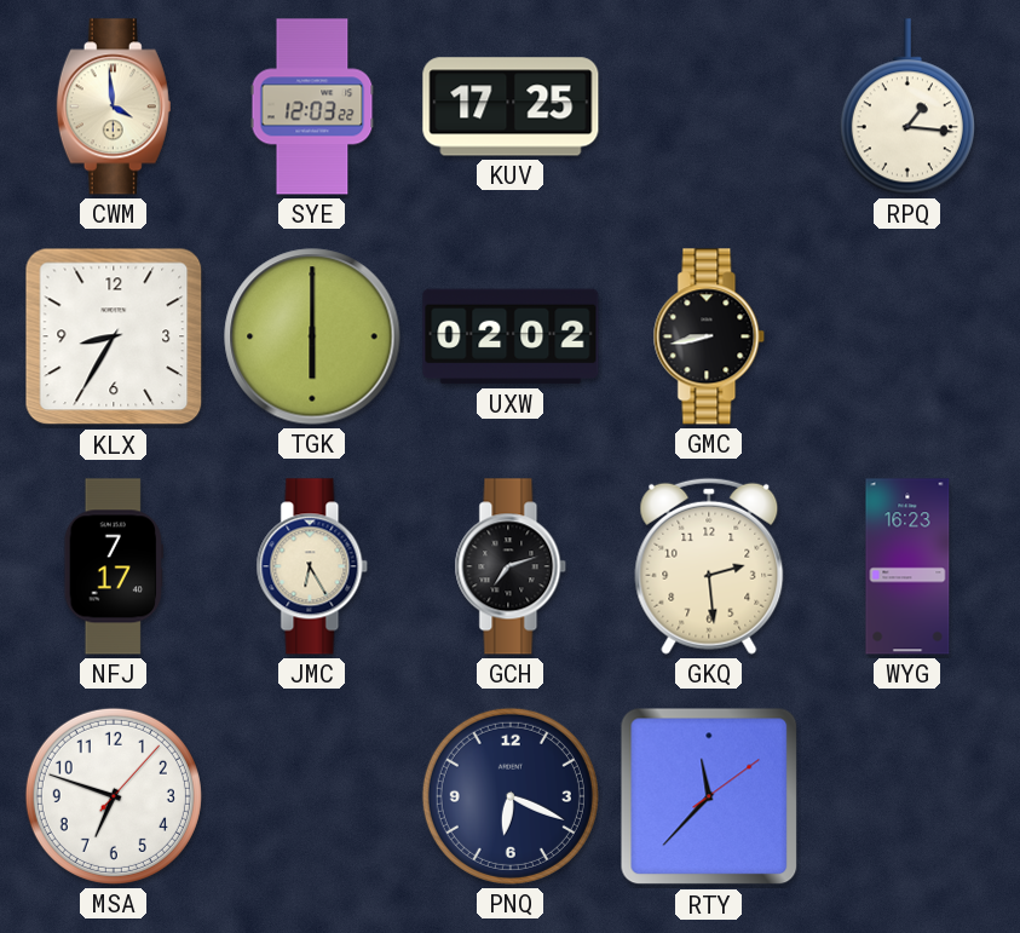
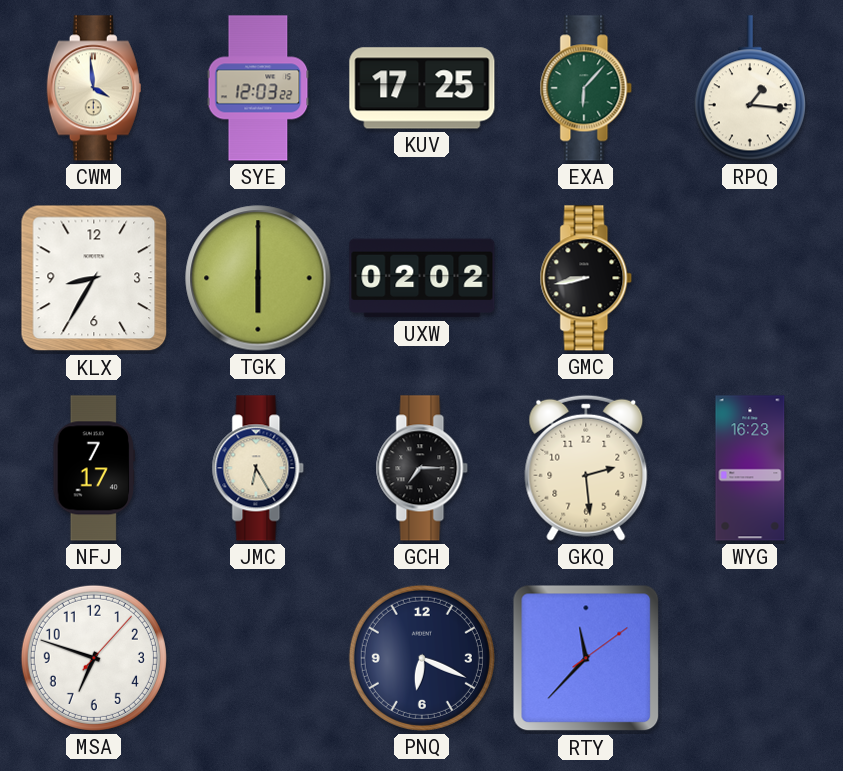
EXA: none -> 6:07 (586, 88)
GCH: 7:12 -> 7:15 (422, 468)
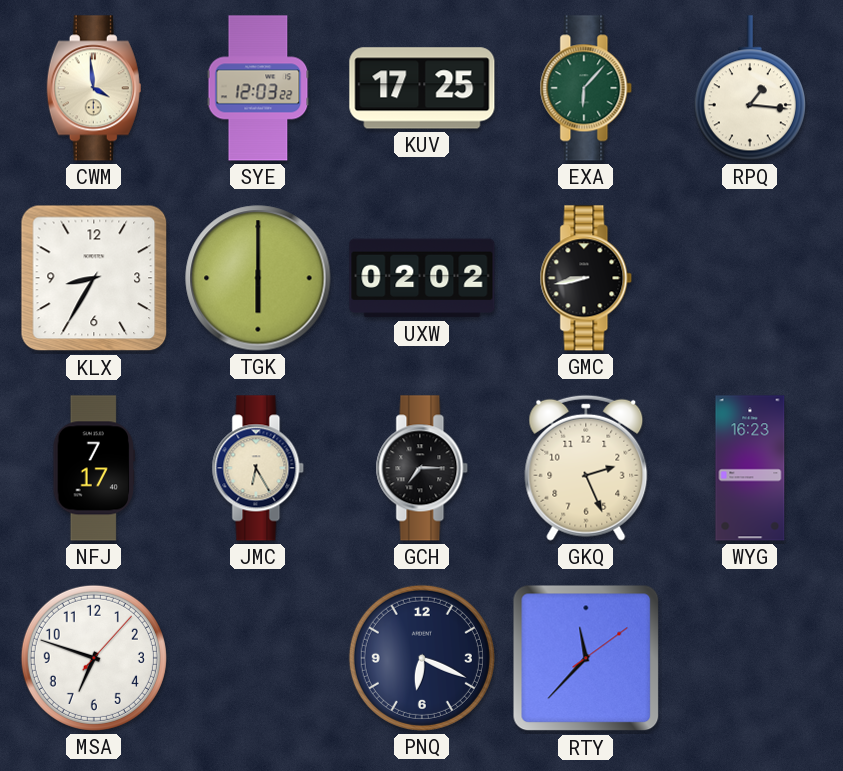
GKQ: 2:29 -> 2:26 (586, 468)
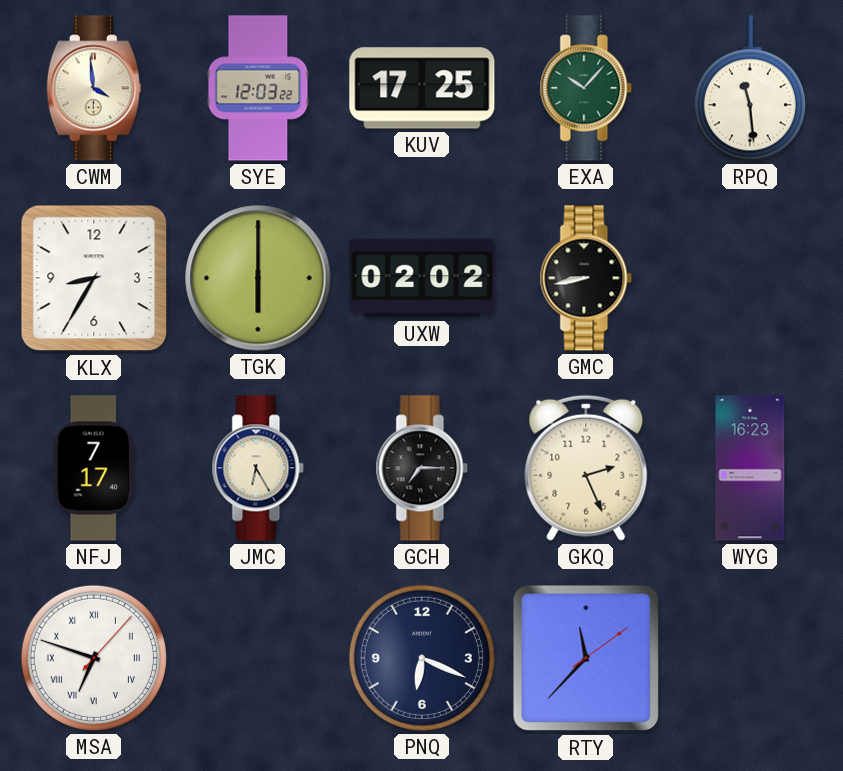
EXA: 6:07 -> 10:07 (586, 88)
RPQ: 1:16 -> 11:29 (750, 88)
MSA numerals: Arabic -> Roman (94, 658)
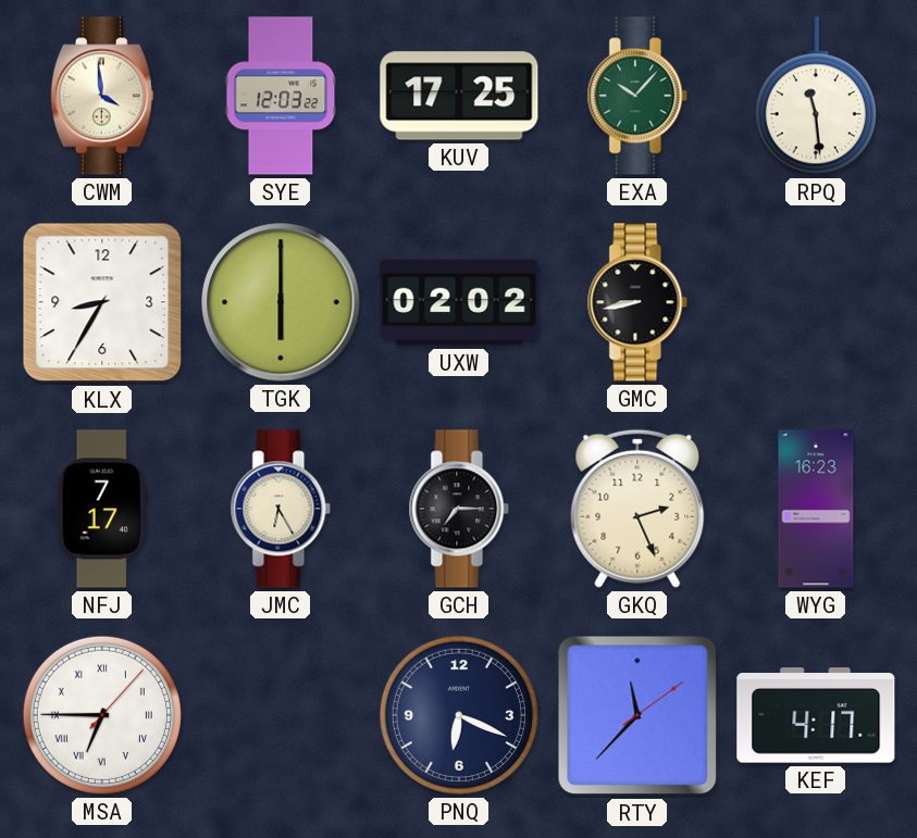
MSA: 6:48 -> 6:45 (102, 715)
KEF: none -> 4:17 (816, 715)
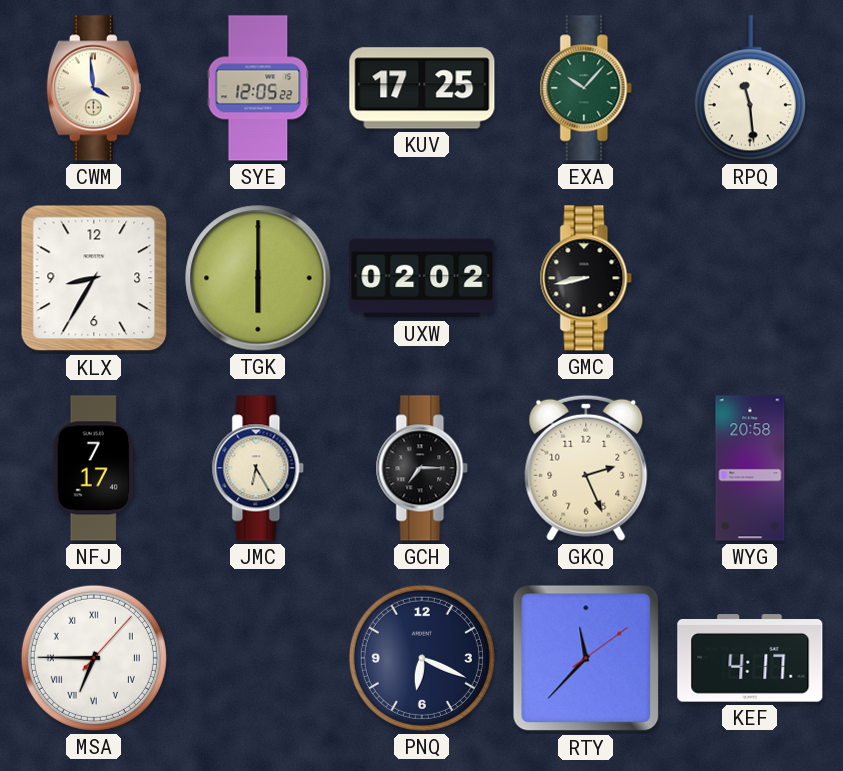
SYE: 12:03 -> 12:05 (258, 88)
WYG: 16:23 -> 20:58 (750, 468)
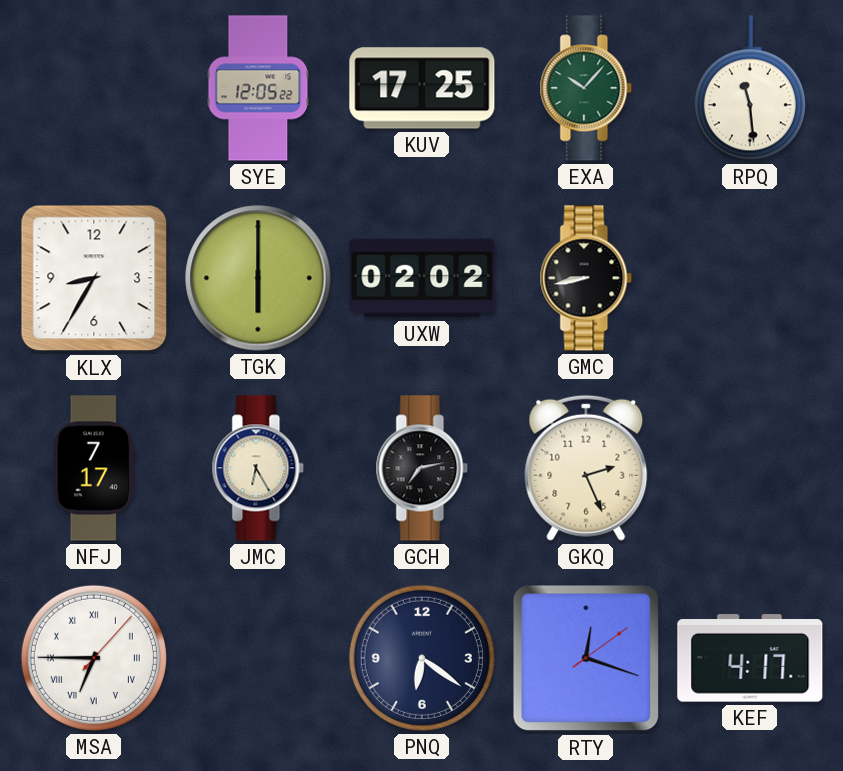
CWM: 3:59 -> none (94, 88)
GCH: 7:15 -> 7:13 (422, 468)
WYG: 20:58 -> none (750, 468)
PNQ: 6:19 -> 6:21 (422, 658)
RTY: 11:37 -> 12:18 (586, 658)
